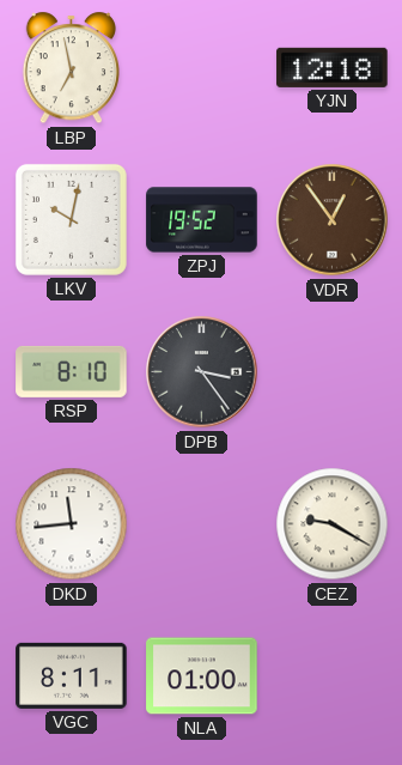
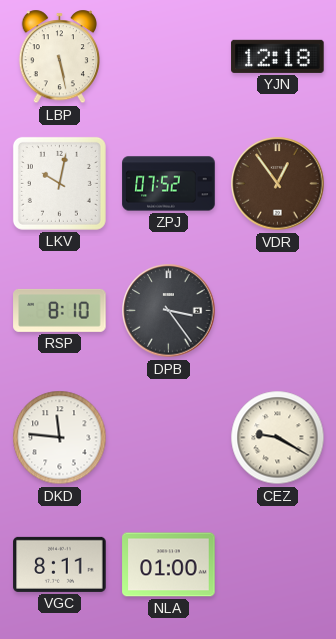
LBP: 6:58 -> 5:28 (59, 57)
ZPJ: 19:52 -> 07:52 (169, 184)
DKD: 11:44 -> 11:46 (60, 438)
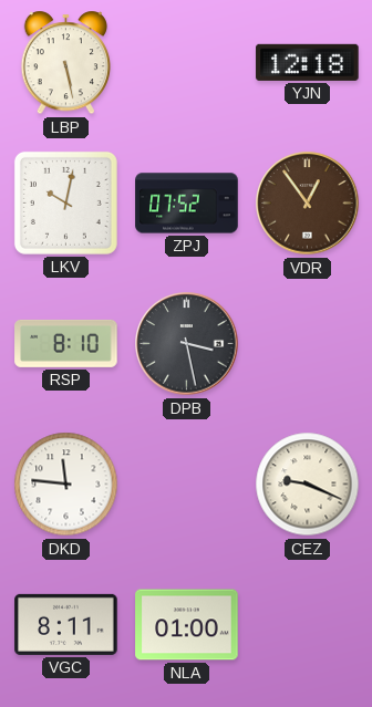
DPB: 3:24 -> 3:28 (187, 344)
CEZ: 9:20 -> 9:19 (308, 485)
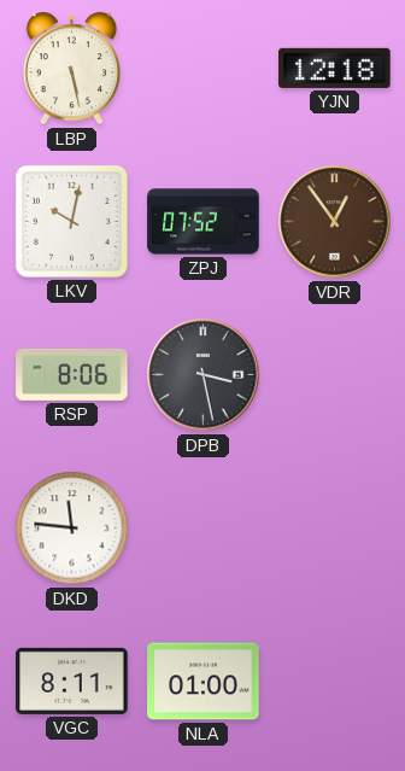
RSP: 8:10 -> 8:06 (72, 374)
CEZ: 9:19 -> none (308, 485)
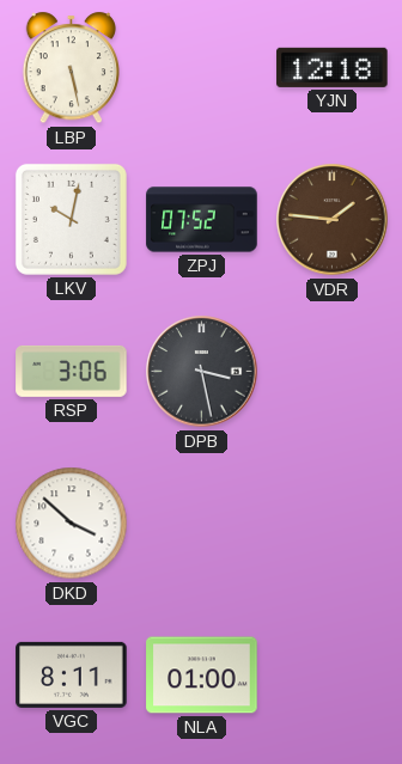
VDR: 12:54 -> 1:46 (333, 220)
RSP: 8:06 -> 3:06 (72, 371)
DKD: 11:46 -> 3:52 (72, 524)
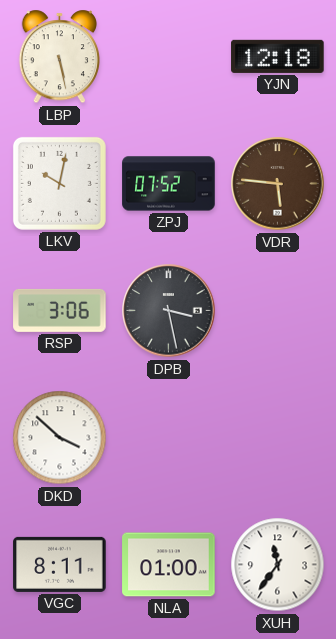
VDR: 1:46 -> 5:46 (278, 184)
XUH: none -> 11:36 (278, 565)
